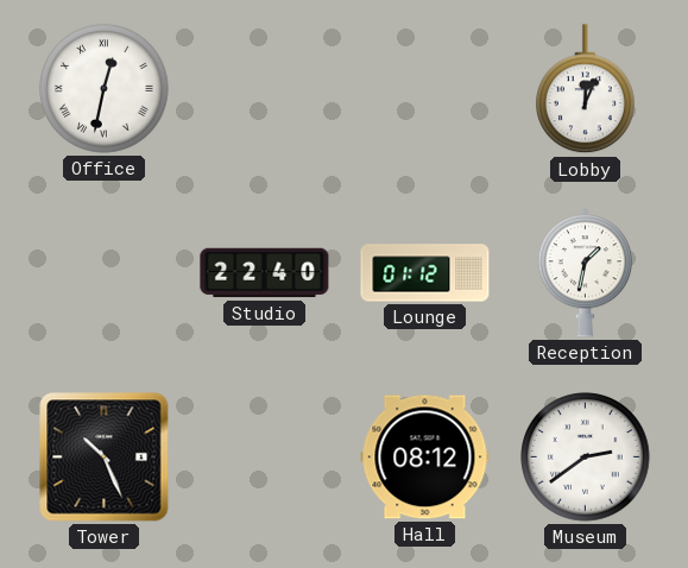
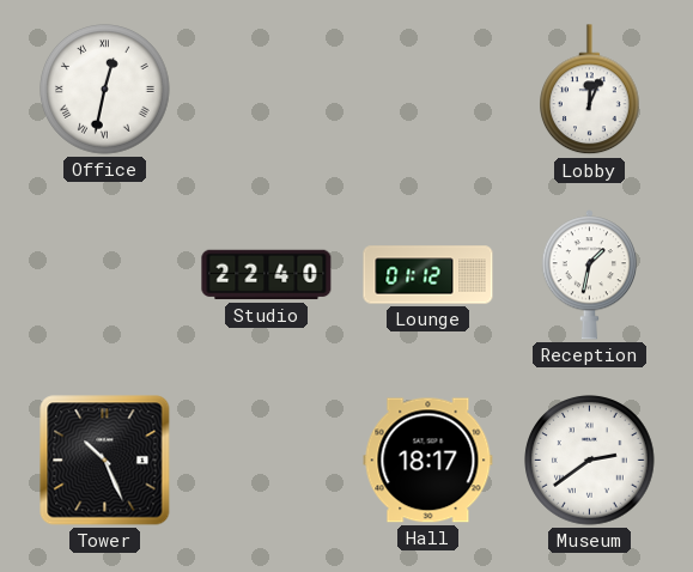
Hall: 08:12 -> 18:17 (428, 461)
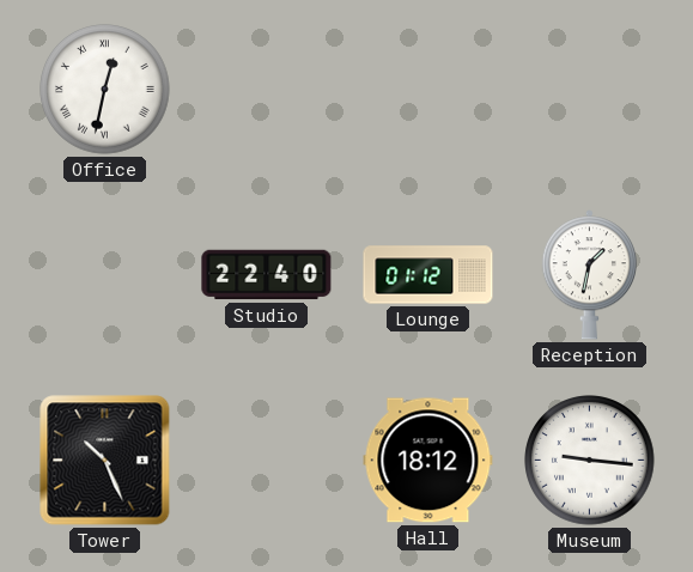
Lobby: 12:04 -> none (590, 90)
Hall: 18:17 -> 18:12 (428, 461)
Museum: 2:39 -> 9:16 (590, 461)
